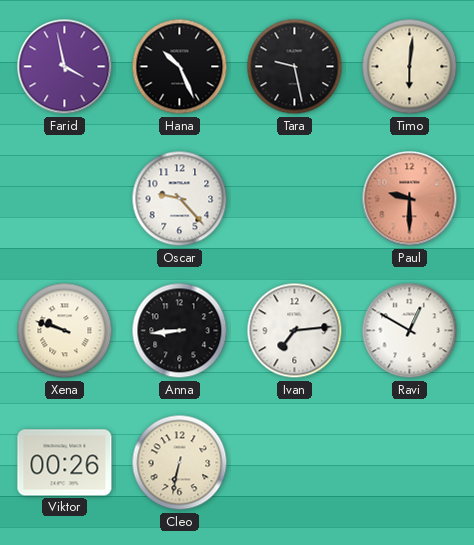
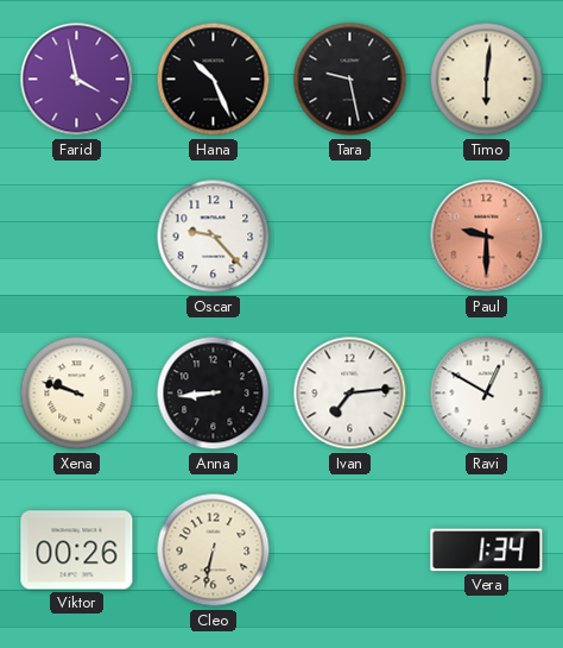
Vera: none -> 1:34 (487, 551)
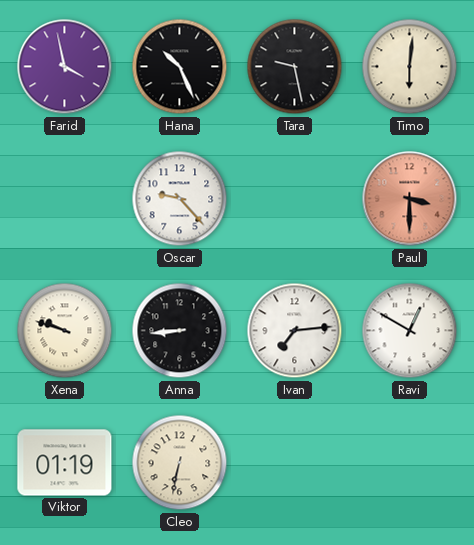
Paul: 9:30 -> 3:30 (410, 199)
Viktor: 00:26 -> 01:19 (65, 463)
Vera: 1:34 -> none (487, 551)
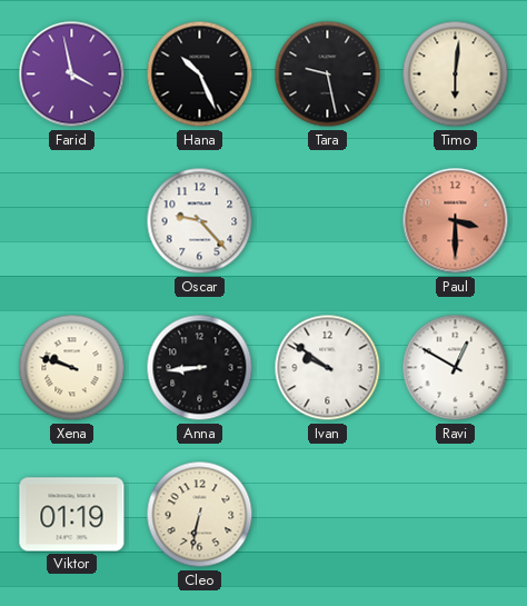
Ivan: 7:14 -> 9:51 (328, 368)
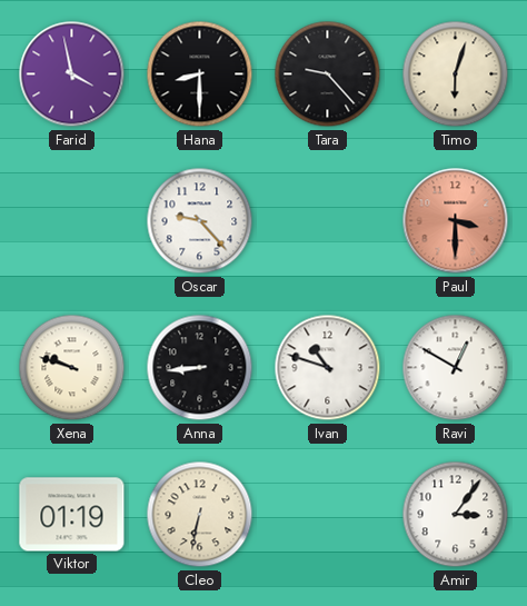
Hana: 10:26 -> 8:30 (200, 74)
Tara: 9:28 -> 9:23 (328, 74)
Timo: 6:01 -> 6:03 (456, 74)
Ivan: 9:51 -> 10:48 (328, 368)
Amir: none -> 3:06 (456, 515)
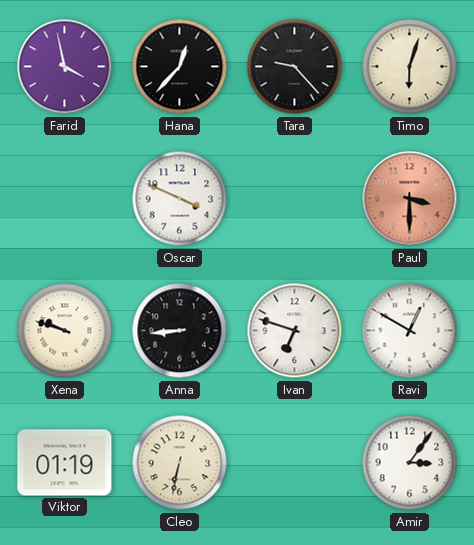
Hana: 8:30 -> 12:37 (180, 67)
Oscar: 9:23 -> 3:49 (180, 199)
Ivan: 10:48 -> 6:48 (295, 331)
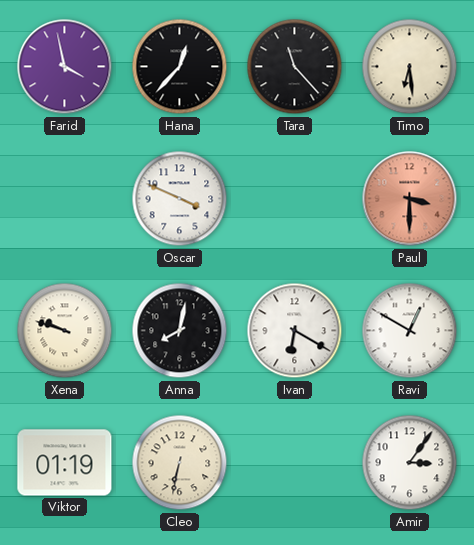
Tara: 9:23 -> 11:23 (295, 67)
Timo: 6:03 -> 6:29 (410, 67)
Anna: 8:44 -> 8:02 (180, 331)
Ivan: 6:48 -> 6:20 (295, 331)
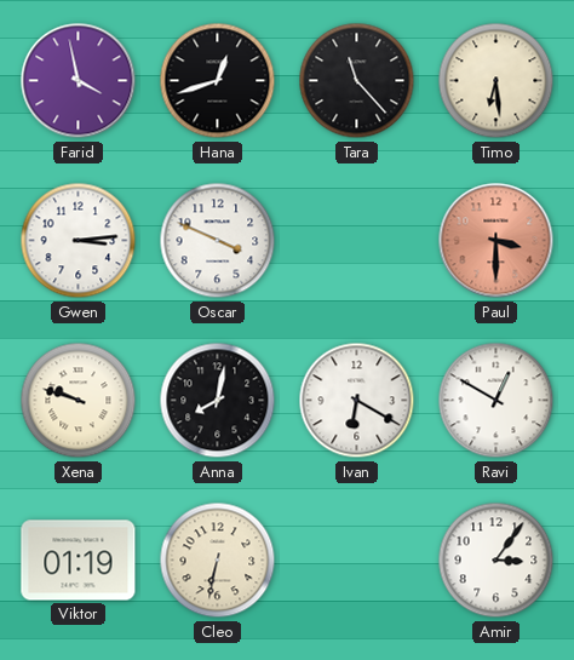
Hana: 12:37 -> 12:42 (218, 81)
Gwen: none -> 3:14 (79, 241)
